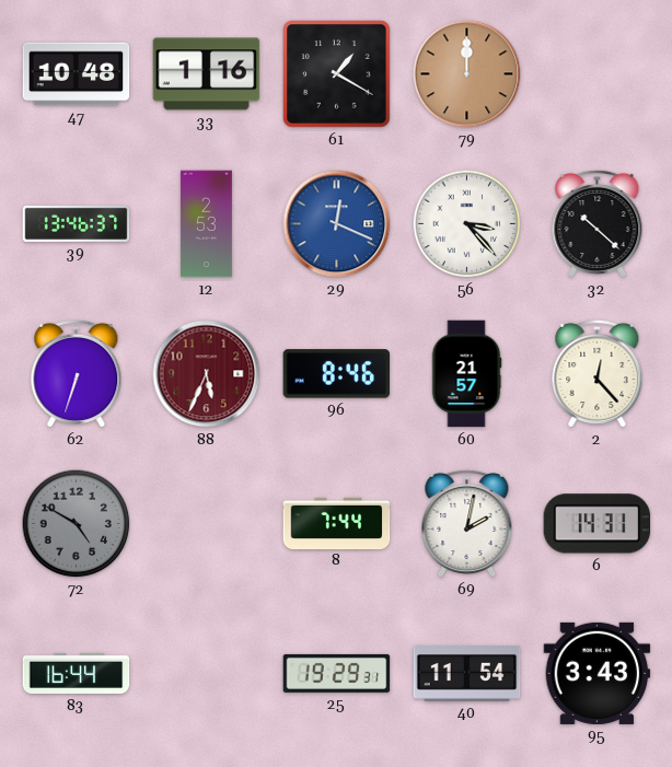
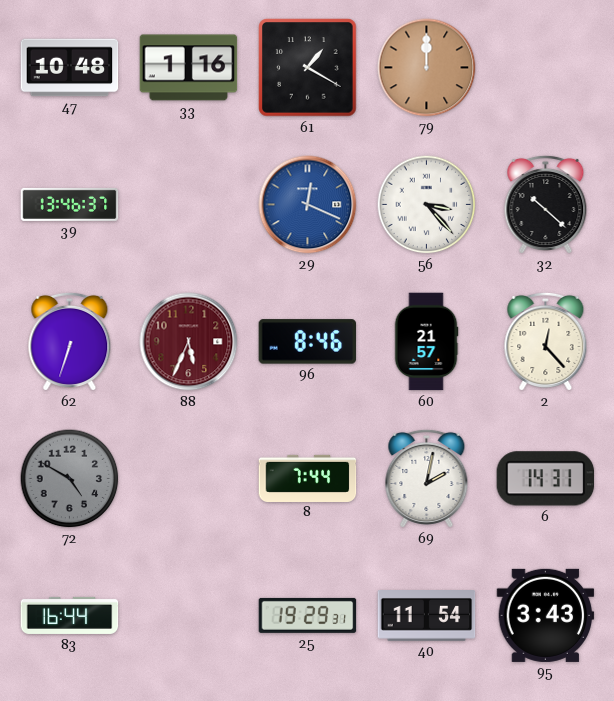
12: 2:53 -> none (206, 224)
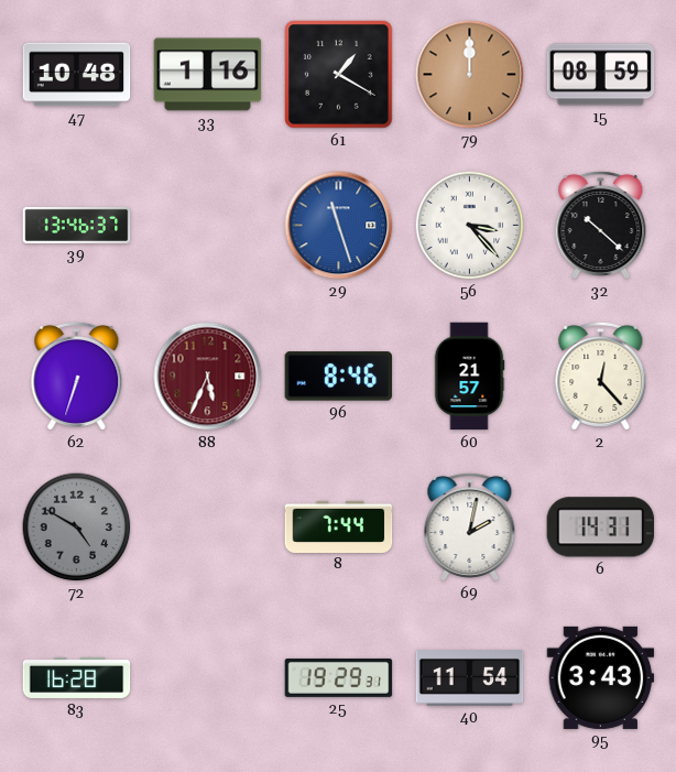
15: none -> 08:59 (601, 75)
29: 12:19 -> 11:27 (339, 226)
83: 16:44 -> 16:28 (77, 677)
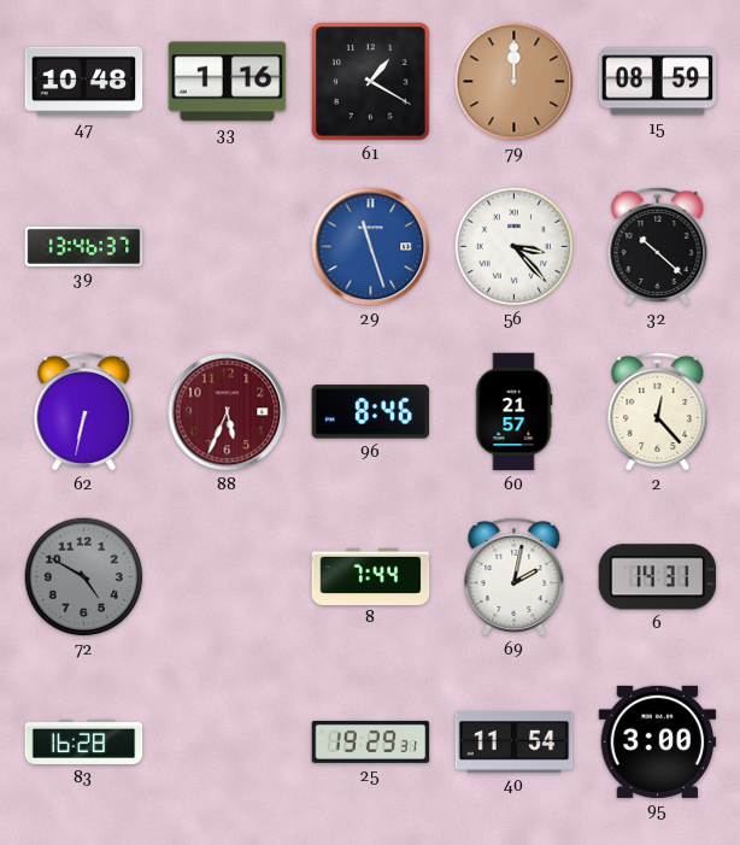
62: 6:33 -> 6:32 (84, 411)
95: 3:43 -> 3:00 (658, 741)
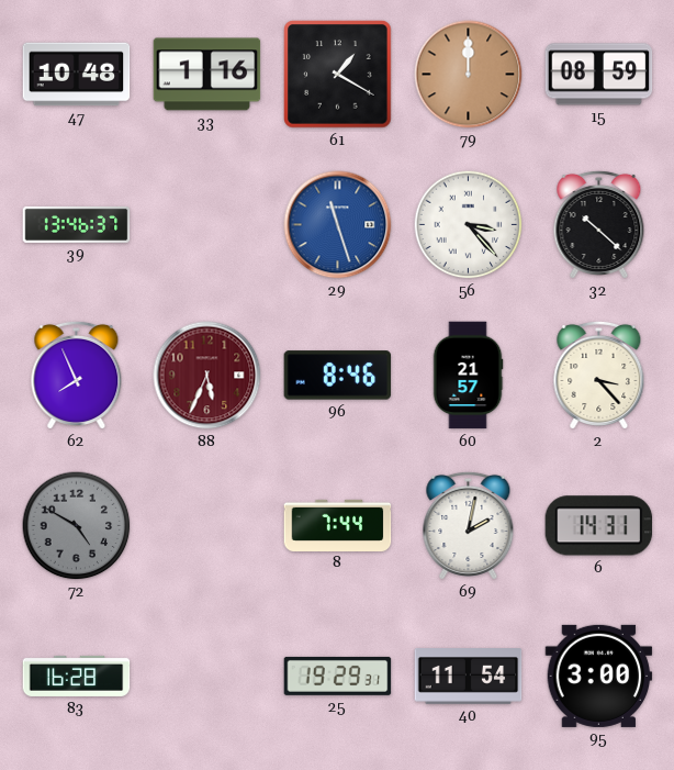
62: 6:32 -> 7:56 (77, 375)
2: 12:23 -> 3:23 (599, 375)
